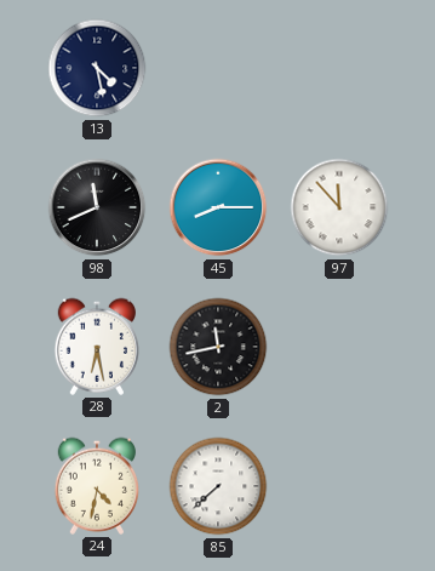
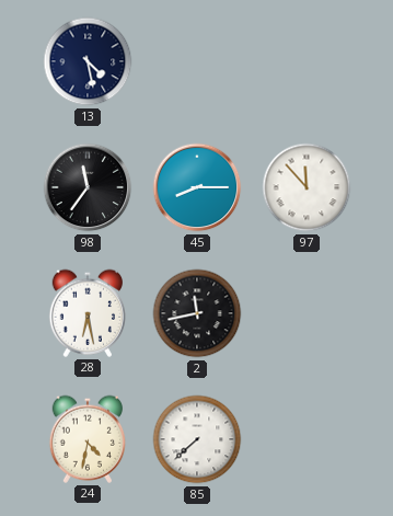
98: 11:41 -> 11:36 (88, 187)
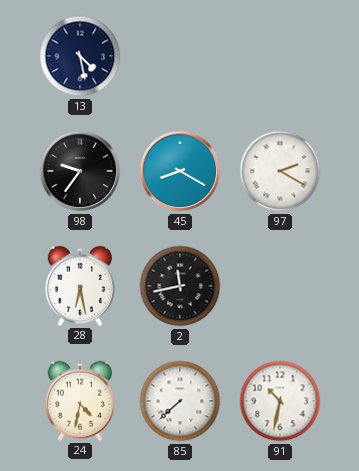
98: 11:36 -> 9:36 (80, 171)
45: 8:15 -> 8:20 (180, 171)
97: 11:53 -> 2:20 (280, 171)
91: none -> 10:32 (280, 401)
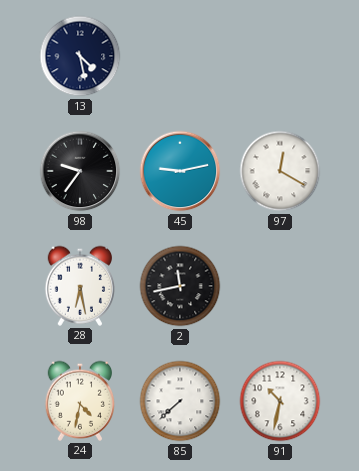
45: 8:20 -> 9:13 (180, 171)
97: 2:20 -> 12:20 (280, 171)
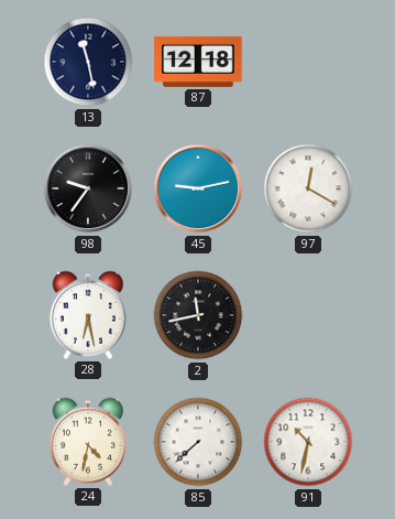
13: 4:28 -> 11:28 (88, 62)
87: none -> 12:18 (198, 62)
